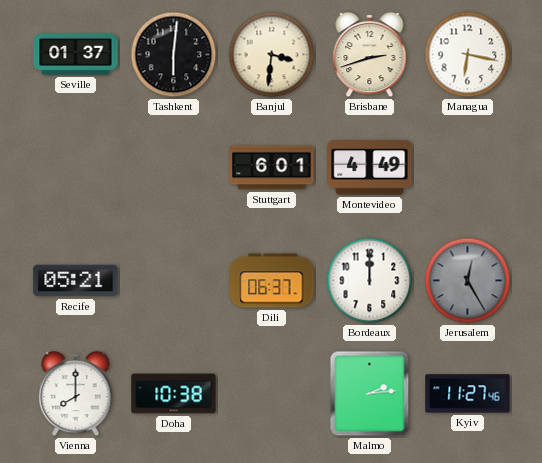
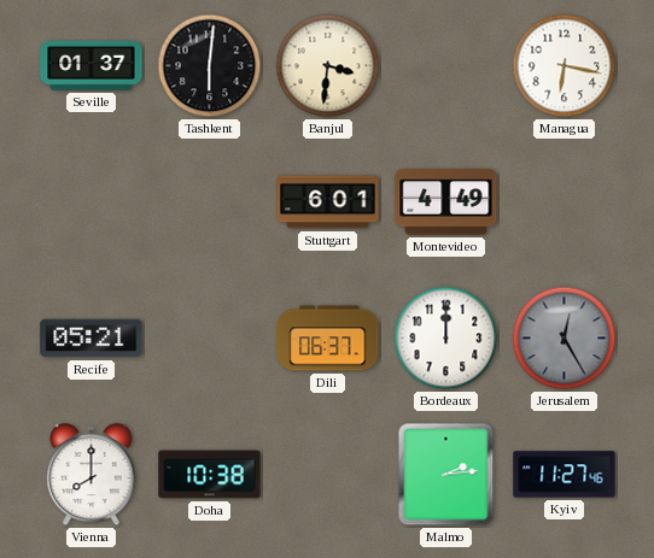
Brisbane: 2:42 -> none (370, 55)
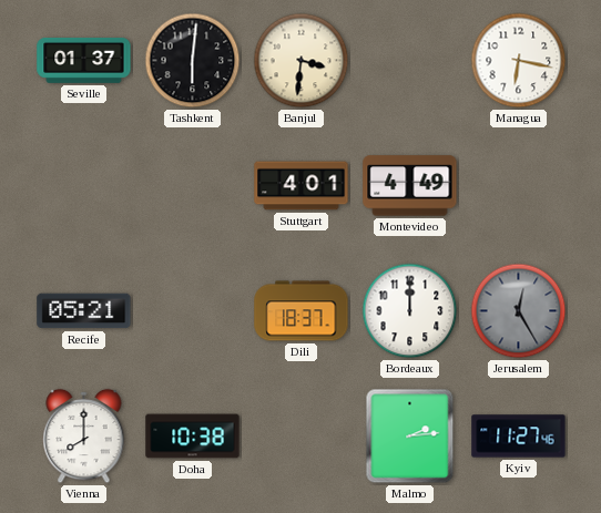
Stuttgart: 6:01 -> 4:01 (302, 186)
Dili: 06:37 -> 18:37 (302, 311)
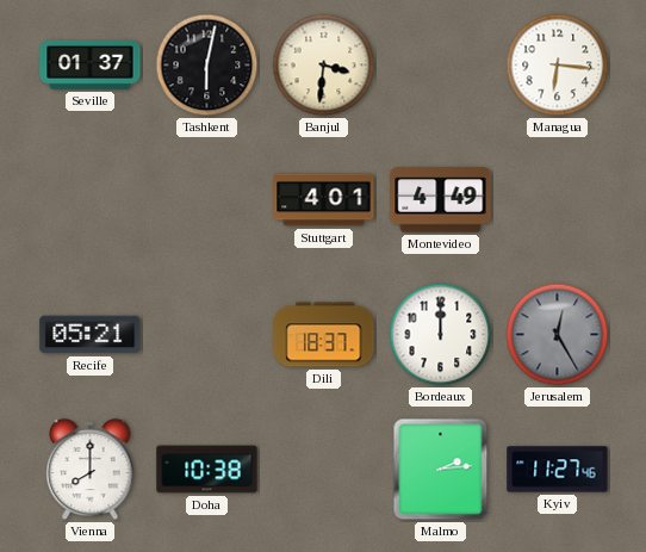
Tashkent: 6:01 -> 6:02 (207, 66)
Managua: 6:17 -> 6:16 (558, 66)
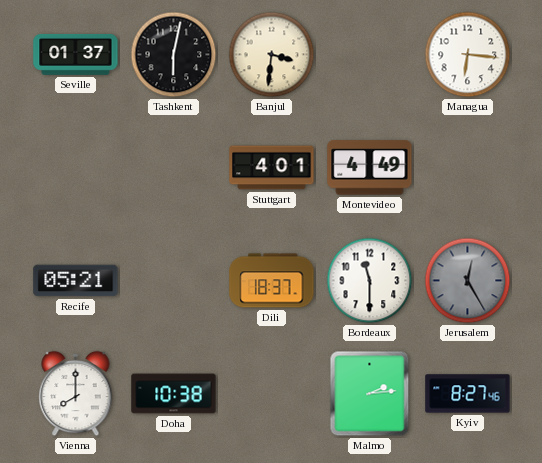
Bordeaux: 12:00 -> 11:30 (370, 281)
Kyiv: 11:27 -> 8:27 (468, 394)
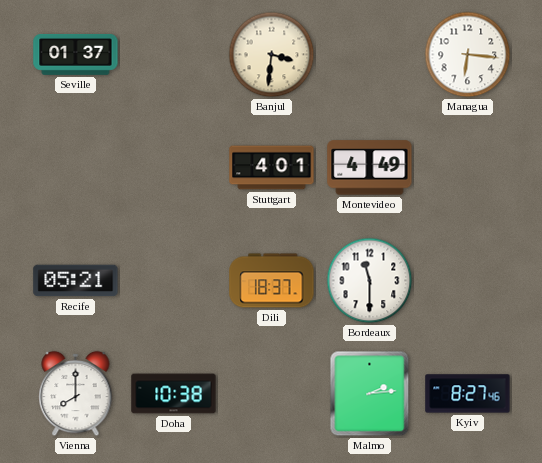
Tashkent: 6:02 -> none (174, 55)
Jerusalem: 12:25 -> none (468, 281)
